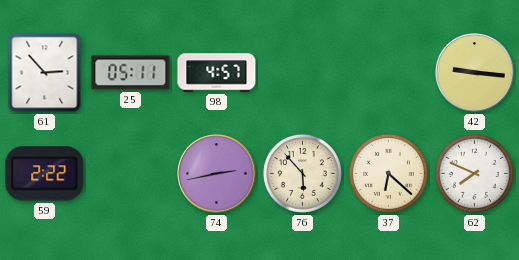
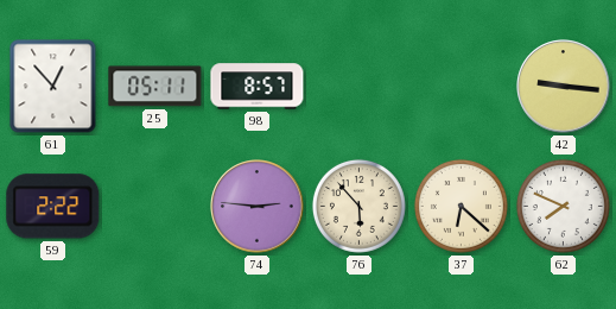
61: 2:53 -> 12:53 (53, 87)
98: 4:57 -> 8:57 (258, 87)
74: 2:43 -> 2:46 (258, 207)
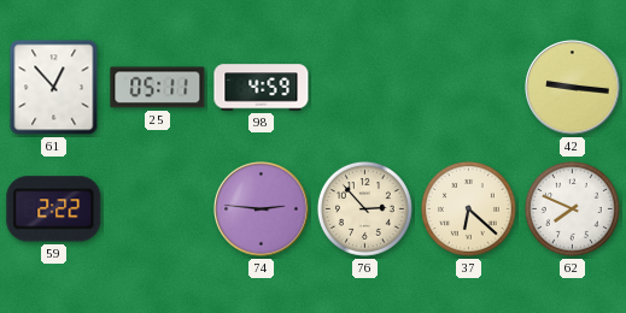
98: 8:57 -> 4:59 (262, 88)
76: 5:53 -> 2:53 (364, 208)
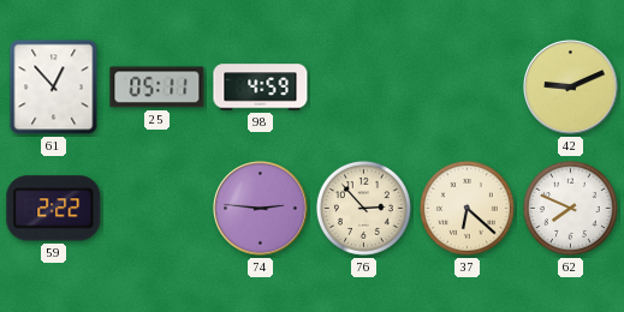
42: 9:16 -> 9:11 (571, 88)
